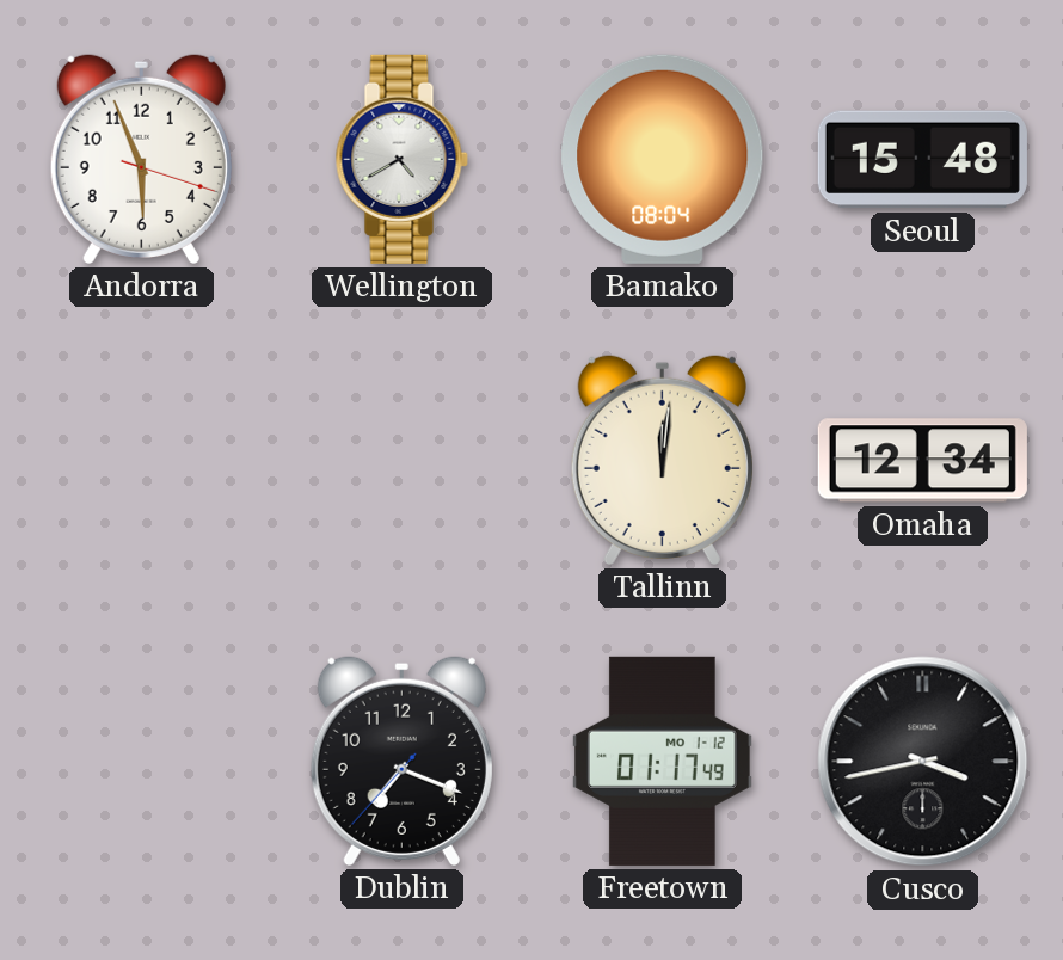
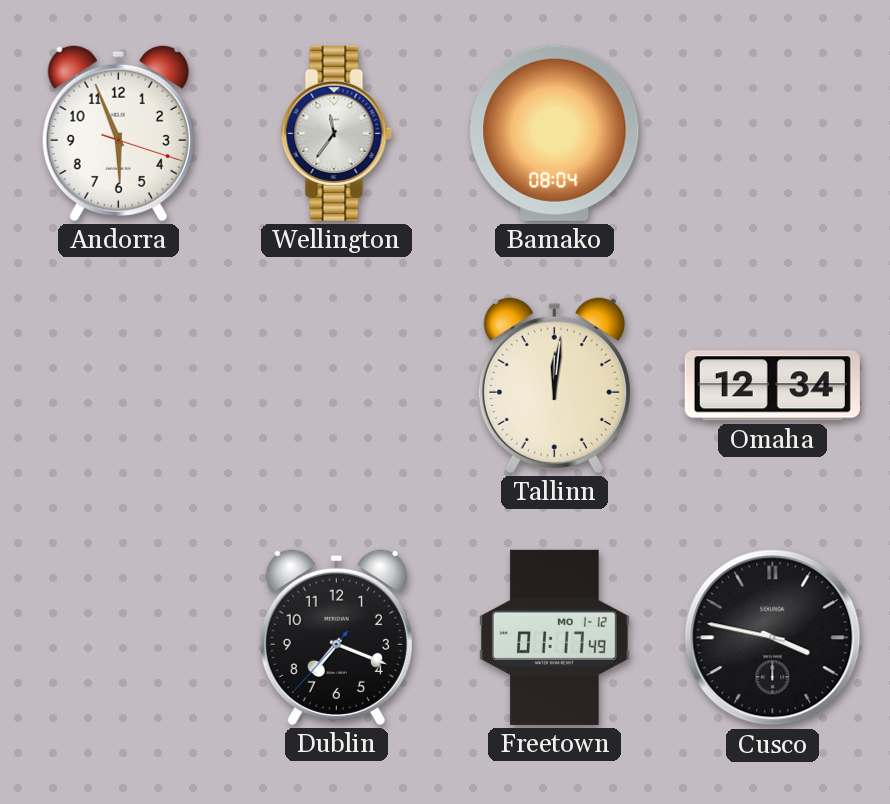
Wellington: 4:40 -> 11:36 (336, 133)
Seoul: 15:48 -> none (922, 160)
Cusco: 3:43 -> 3:47 (773, 638)
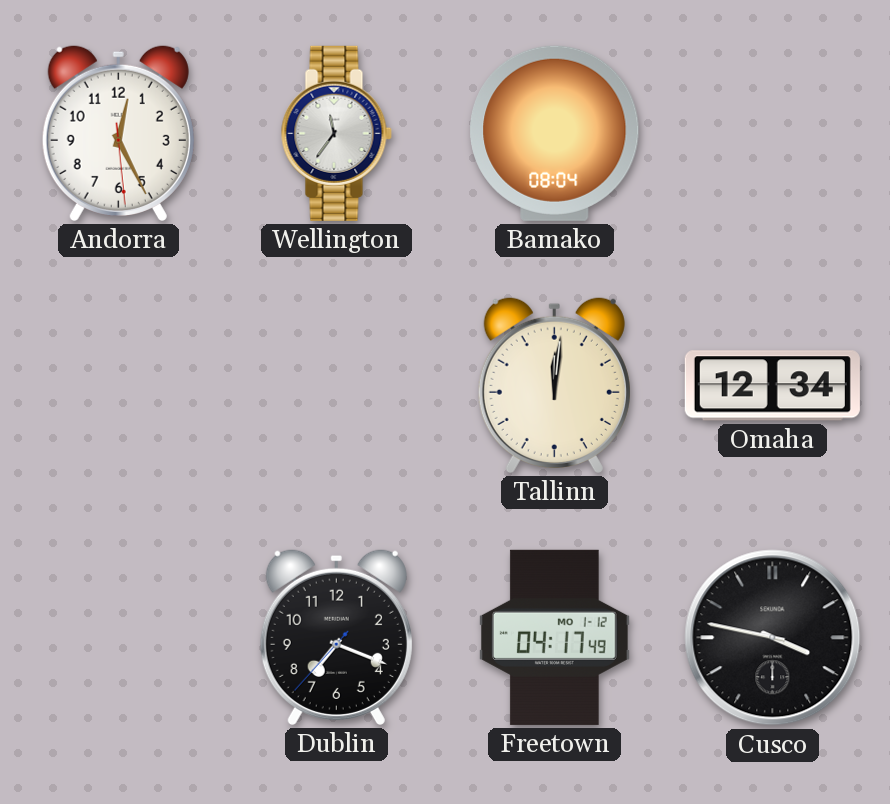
Andorra: 5:56 -> 12:25 (118, 133)
Freetown: 01:17 -> 04:17 (554, 637)
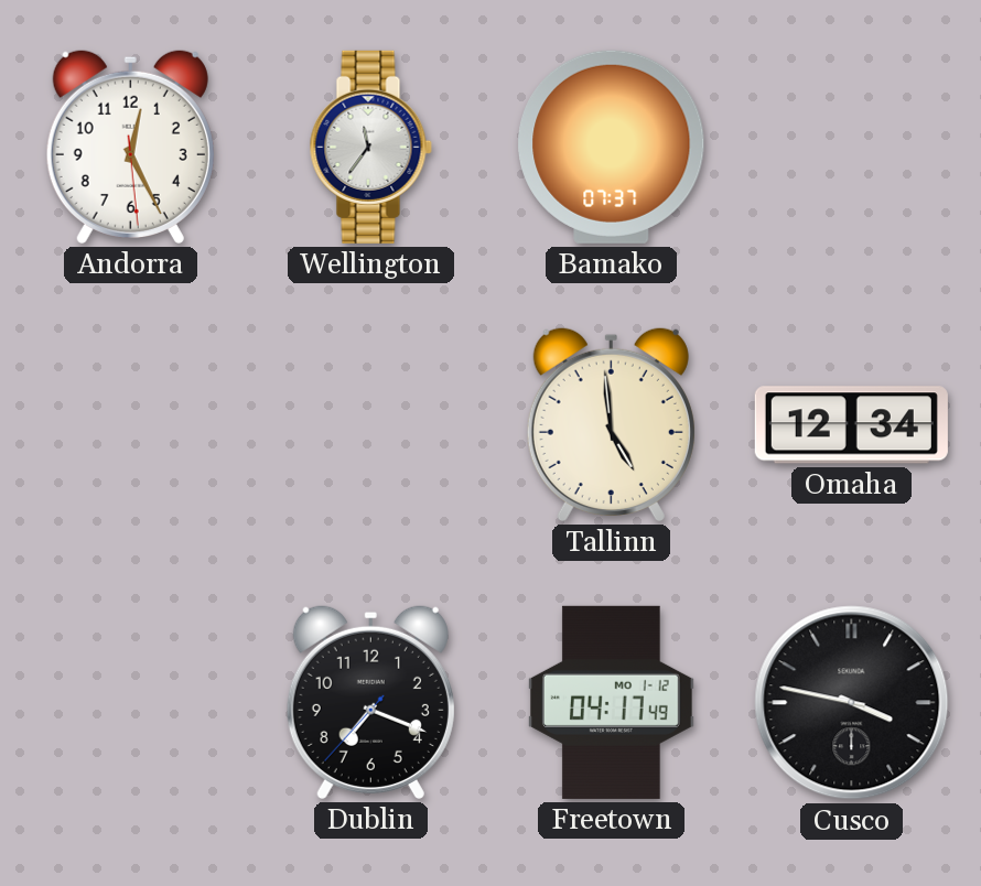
Bamako: 08:04 -> 07:37 (612, 147)
Tallinn: 12:01 -> 4:59 (611, 424)
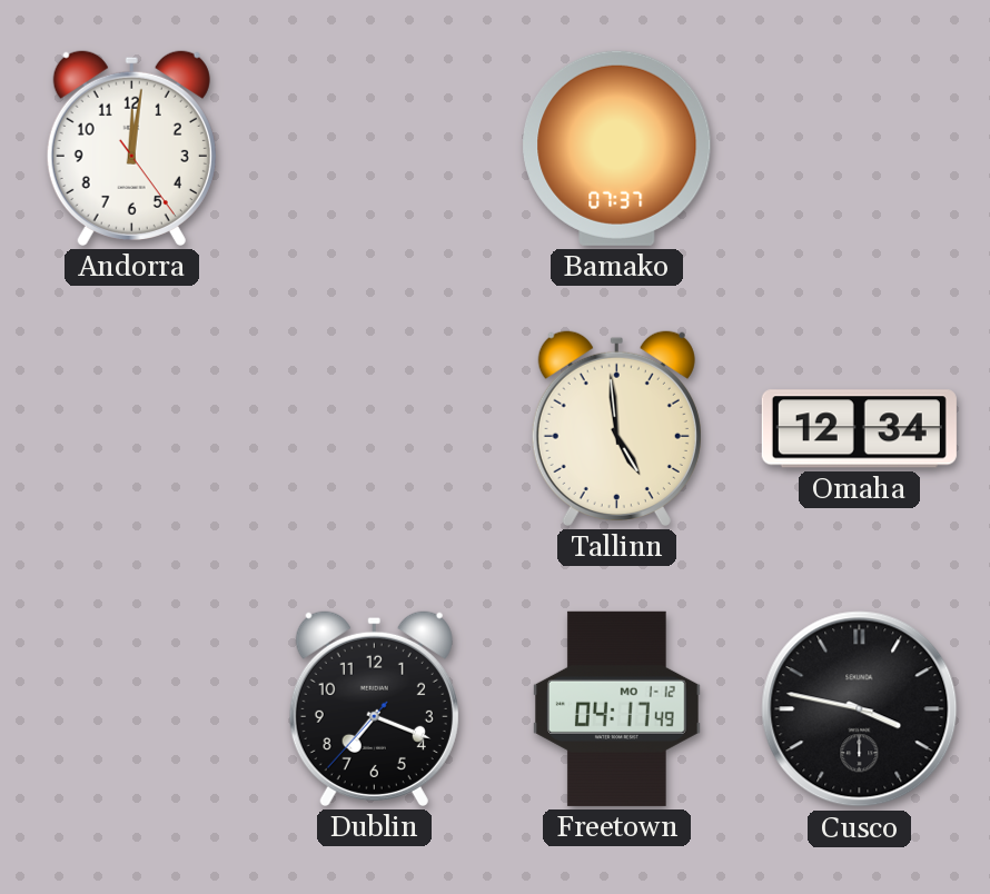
Andorra: 12:25 -> 12:01 (131, 148)
Wellington: 11:36 -> none (370, 147)
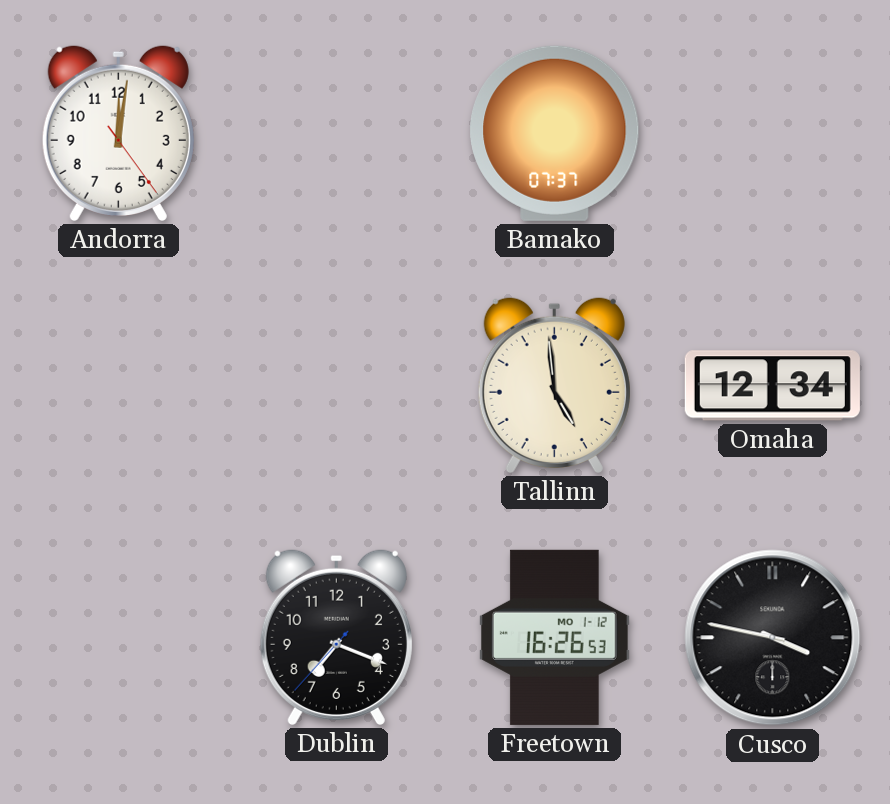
Freetown: 04:17 -> 16:26 (554, 637)
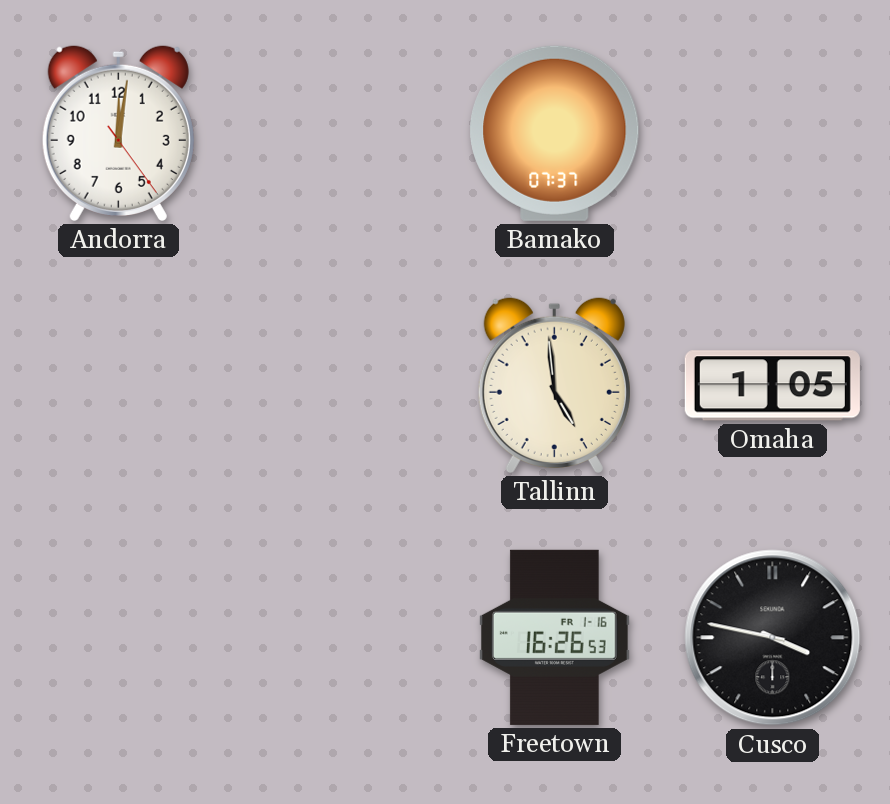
Omaha: 12:34 -> 1:05 (772, 386)
Dublin: 7:18 -> none (336, 637)
Freetown date: MO 1-12 -> FR 1-16 (554, 637)
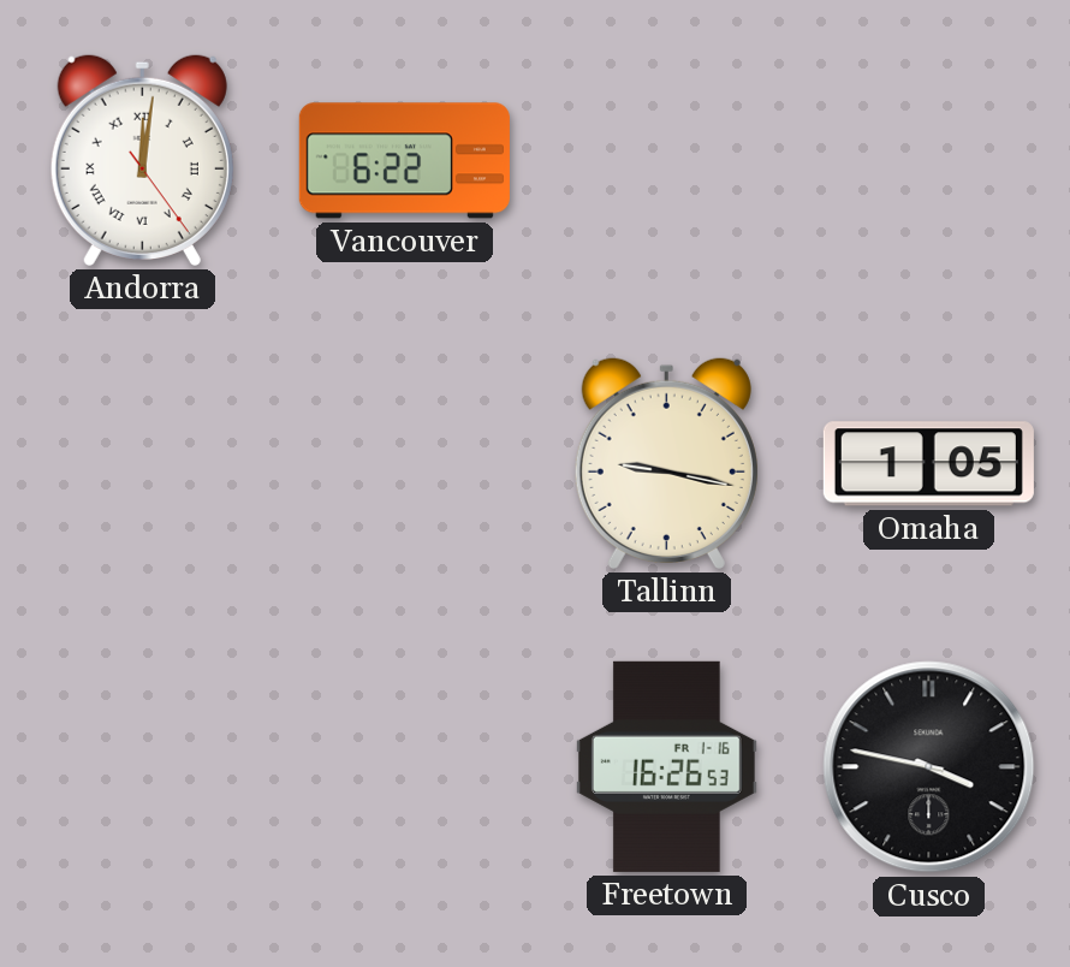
Andorra numerals: Arabic -> Roman (142, 160)
Vancouver: none -> 6:22 (404, 161)
Bamako: 07:37 -> none (555, 133)
Tallinn: 4:59 -> 9:17 (666, 463)
